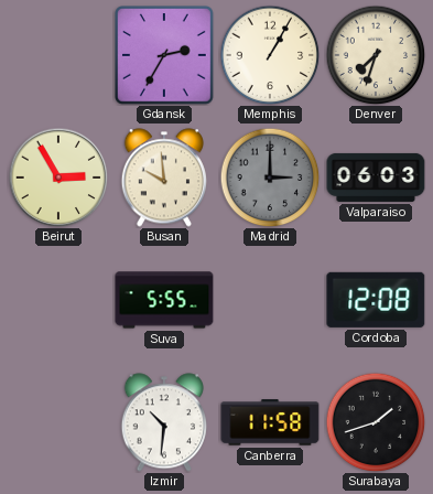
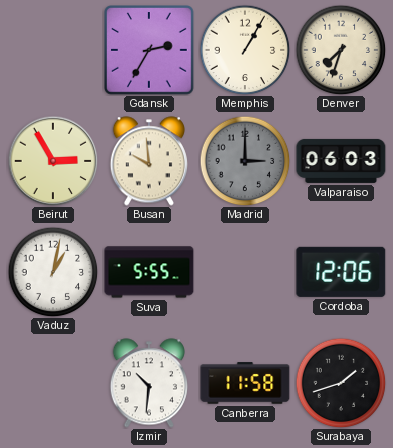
Vaduz: none -> 1:02 (53, 272)
Cordoba: 12:08 -> 12:06 (341, 272)
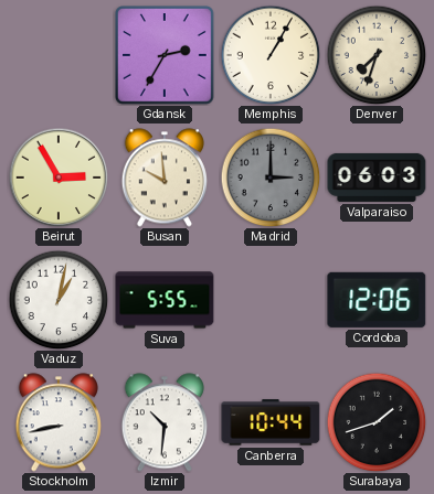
Stockholm: none -> 8:43 (57, 422)
Canberra: 11:58 -> 10:44 (271, 422)
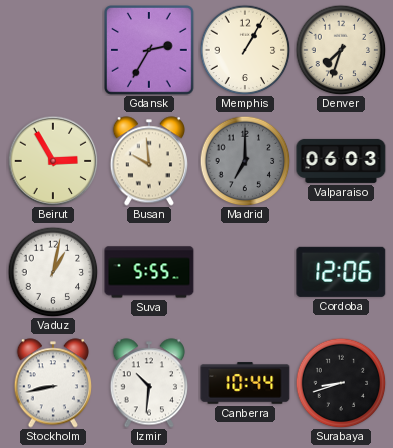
Madrid: 3:00 -> 7:00 (245, 161)
Surabaya: 1:42 -> 8:42 (341, 383)
